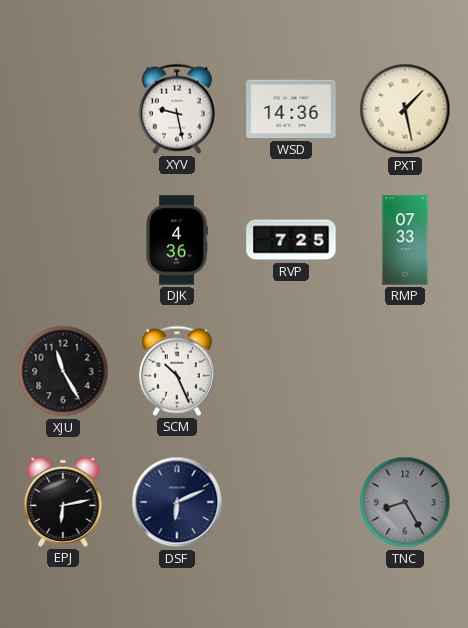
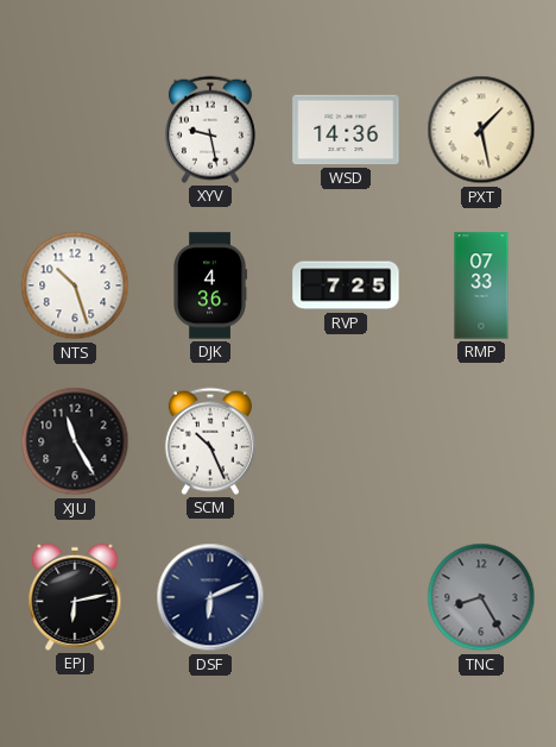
NTS: none -> 10:27 (75, 285)
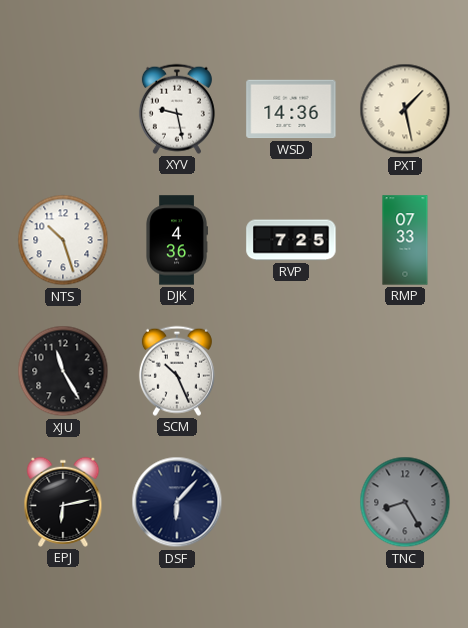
DSF: 6:11 -> 6:07 (177, 502)
